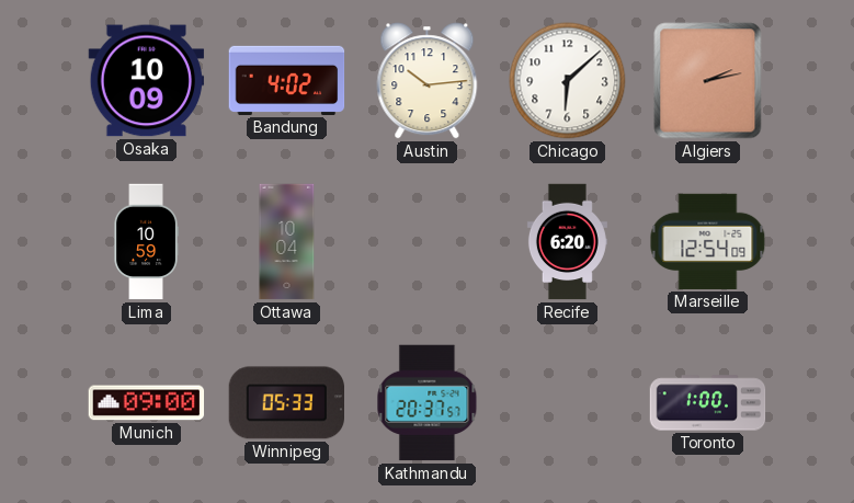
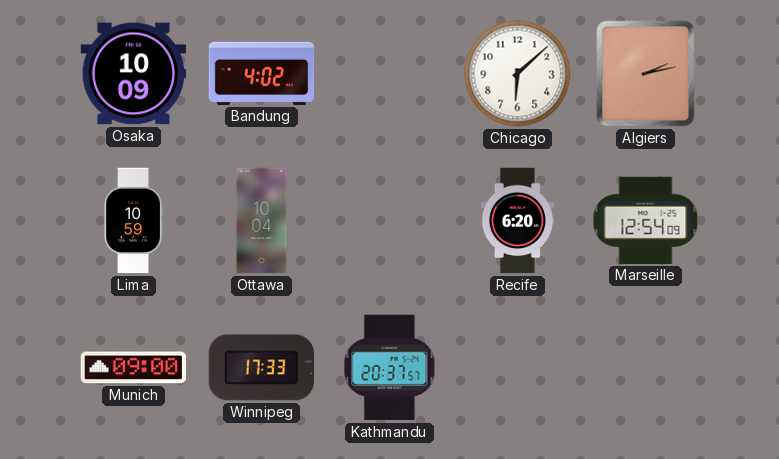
Austin: 10:14 -> none (428, 81)
Winnipeg: 05:33 -> 17:33 (261, 368)
Toronto: 1:00 -> none (708, 403)
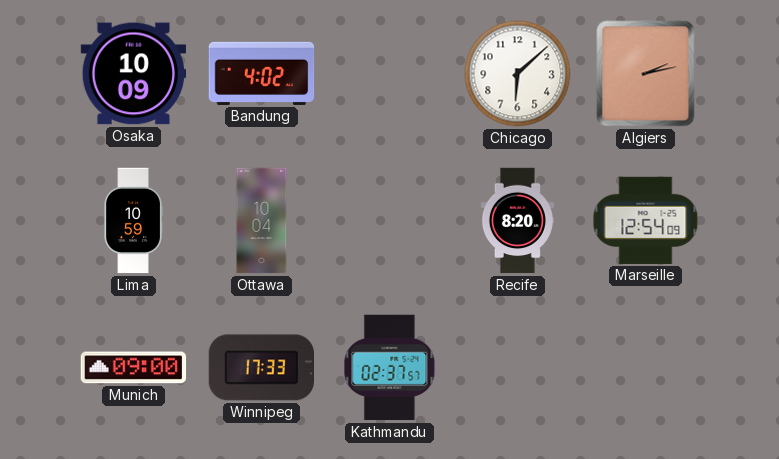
Recife: 6:20 -> 8:20 (517, 221)
Kathmandu: 20:37 -> 02:37 (390, 368)
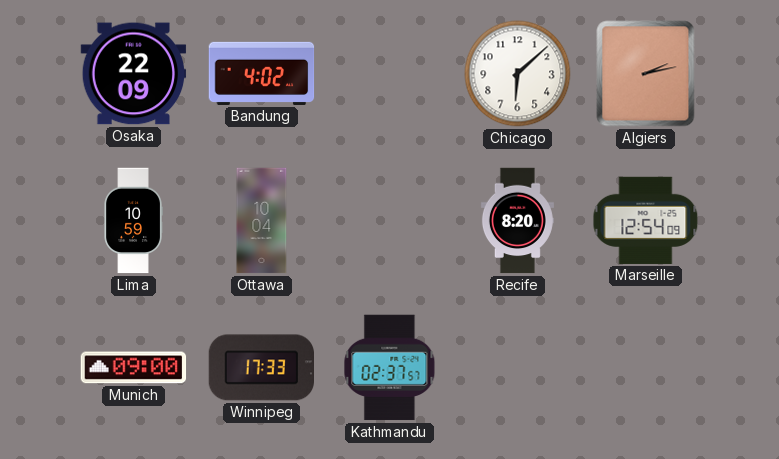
Osaka: 10:09 -> 22:09 (134, 74)
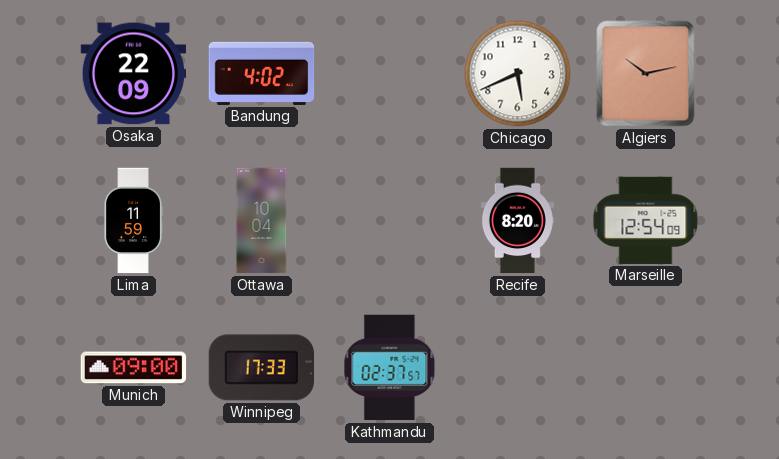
Chicago: 6:08 -> 5:41 (518, 74)
Algiers: 2:13 -> 10:13 (646, 74)
Lima: 10:59 -> 11:59 (133, 221)
